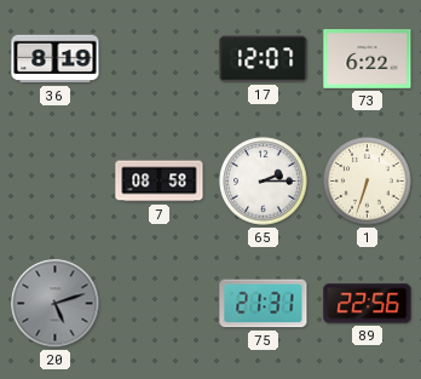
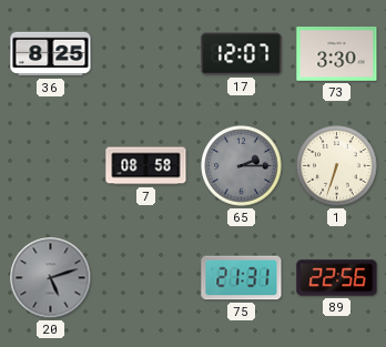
36: 8:19 -> 8:25 (51, 54)
73: 6:22 -> 3:30 (337, 54)
65 dial: white -> grey (242, 166)
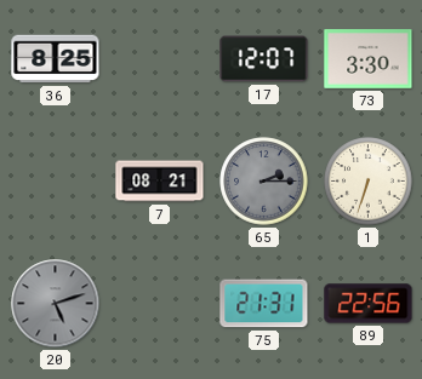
7: 08:58 -> 08:21 (160, 182)
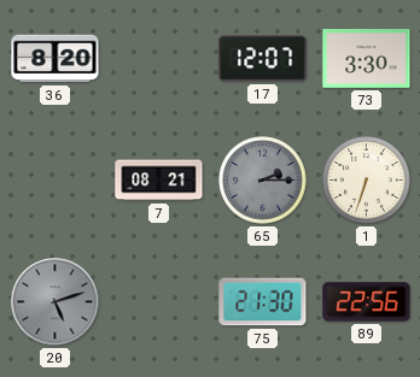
36: 8:25 -> 8:20 (56, 59)
75: 21:31 -> 21:30 (263, 302)
